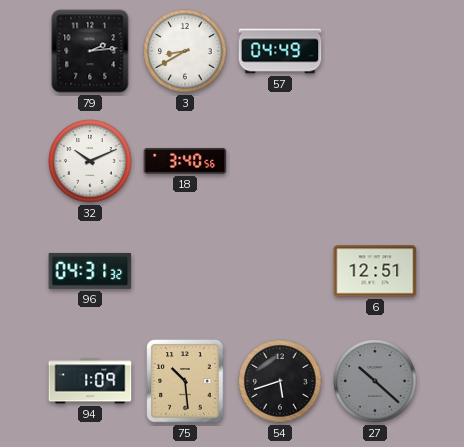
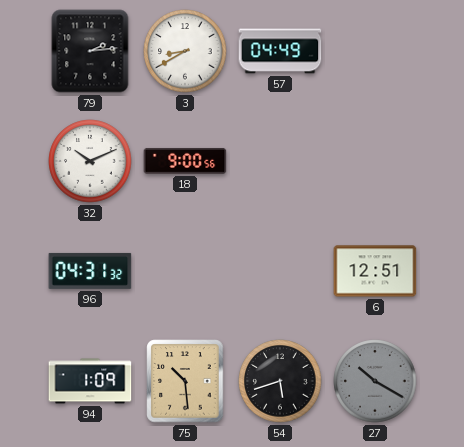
18: 3:40 -> 9:00 (185, 161)
27: 10:22 -> 10:20 (375, 381)
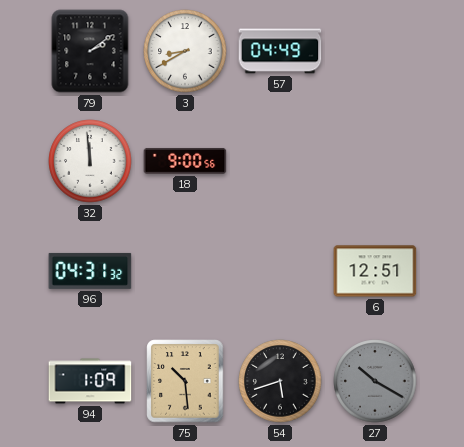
79: 2:14 -> 2:09 (90, 51)
32: 10:11 -> 11:59 (90, 161)
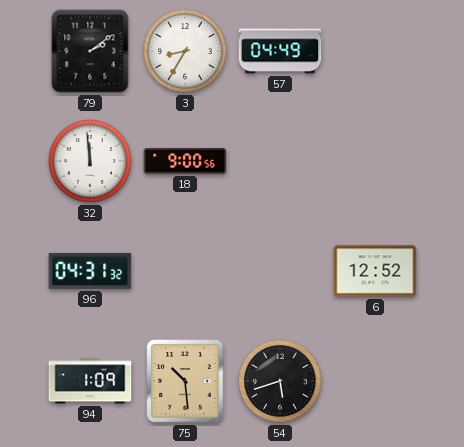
3: 8:40 -> 8:35 (185, 51)
6: 12:51 -> 12:52 (375, 271)
27: 10:20 -> none (375, 381)
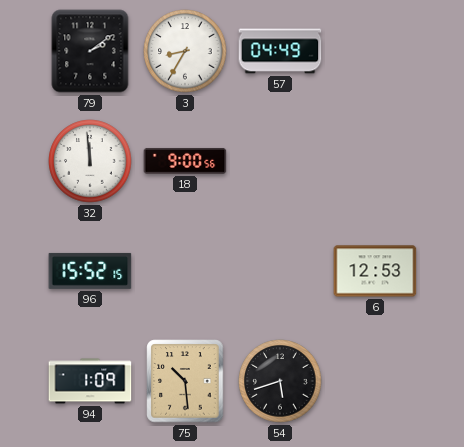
96: 04:31 -> 15:52 (90, 271)
6: 12:52 -> 12:53 (375, 271)
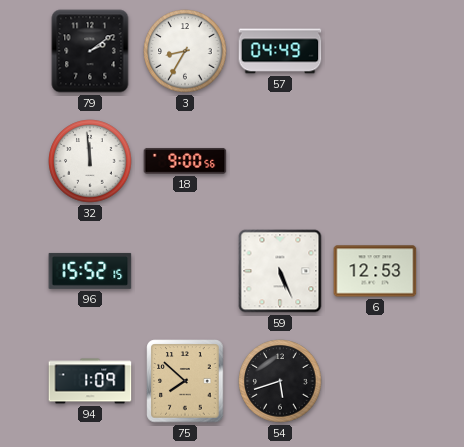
59: none -> 5:26 (280, 271)
75: 10:29 -> 7:52 (185, 381)
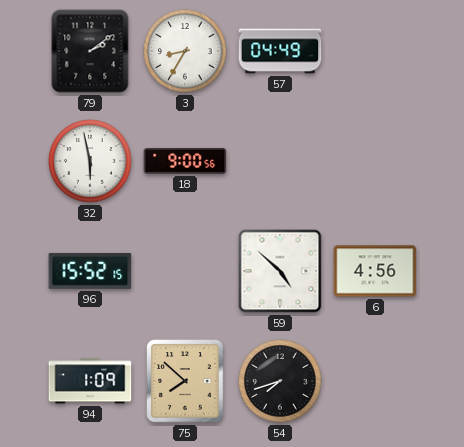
32: 11:59 -> 5:58 (90, 161)
59: 5:26 -> 4:52 (280, 271)
6: 12:53 -> 4:56 (375, 271)
54: 5:42 -> 7:42 (280, 381)
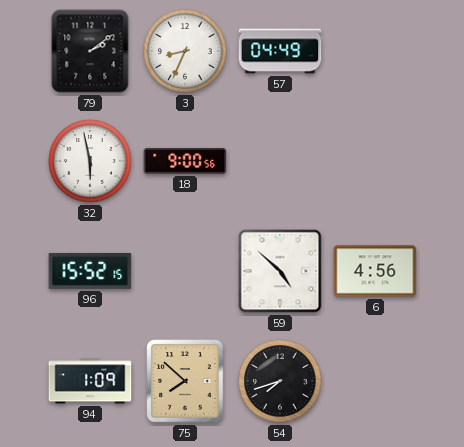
3: 8:35 -> 8:34 (185, 51)
